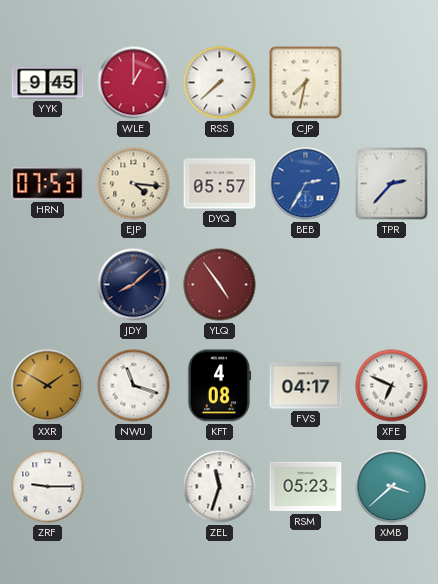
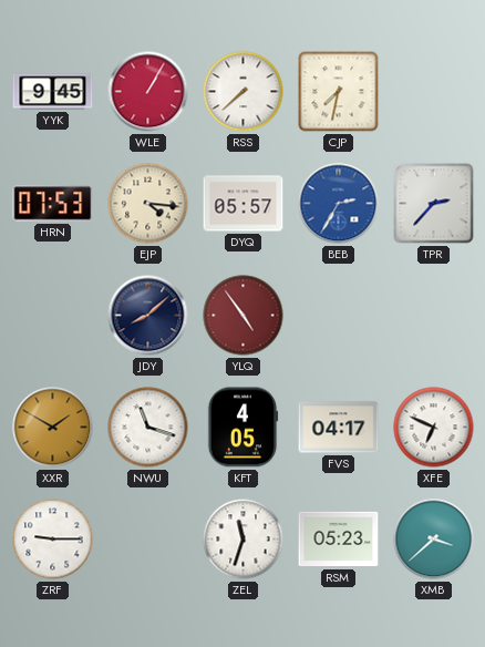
WLE: 1:00 -> 1:05 (148, 92)
KFT: 4:08 -> 4:05 (242, 428)
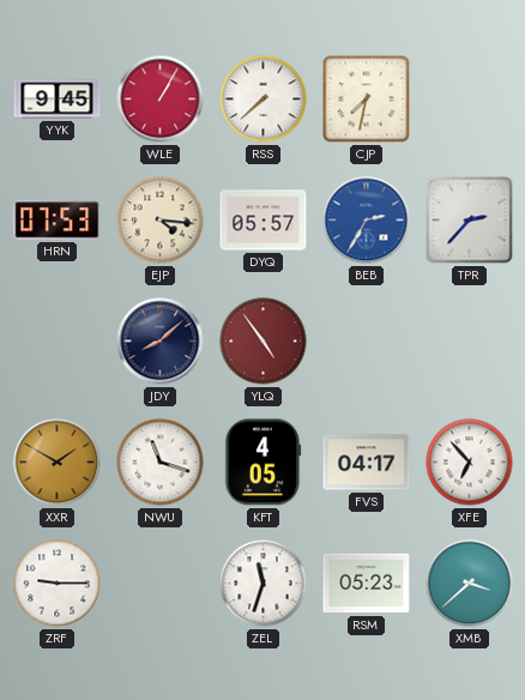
XFE: 6:49 -> 6:53 (470, 463)
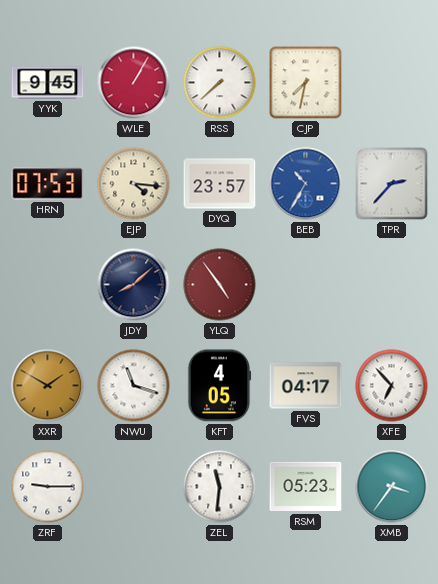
DYQ: 05:57 -> 23:57 (220, 184)
BEB: 2:35 -> 10:35 (306, 184)
ZEL: 11:33 -> 11:31 (220, 487)
XMB: 3:38 -> 3:36 (392, 487)
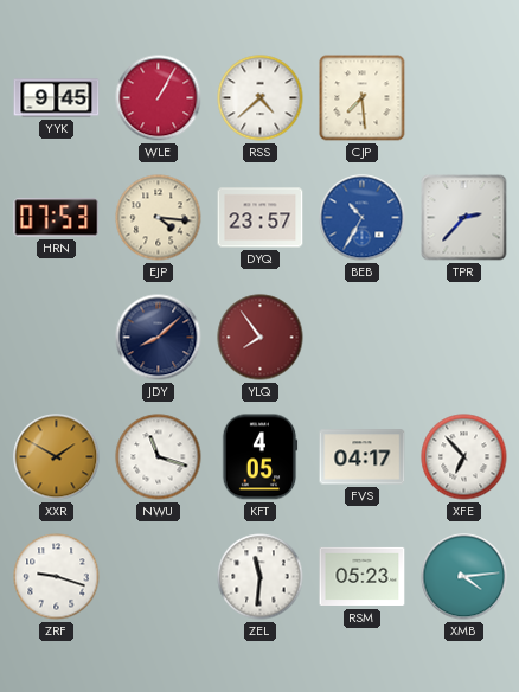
RSS: 7:38 -> 4:38 (261, 98)
CJP: 7:32 -> 7:29 (363, 98)
YLQ: 4:54 -> 7:54 (261, 338)
ZRF: 9:15 -> 9:18 (57, 577)
XMB: 3:36 -> 4:14 (464, 577)
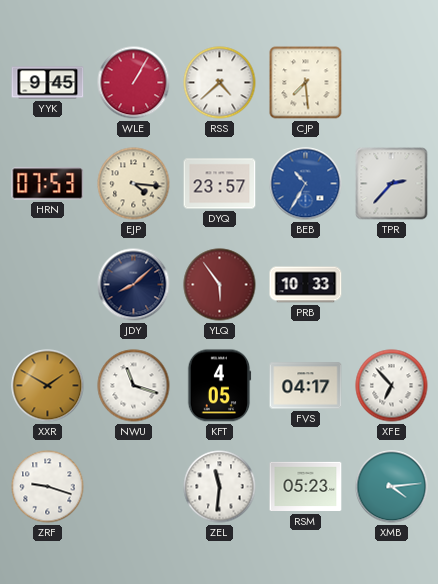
YLQ: 7:54 -> 5:54 (220, 285)
PRB: none -> 10:33 (306, 285)
